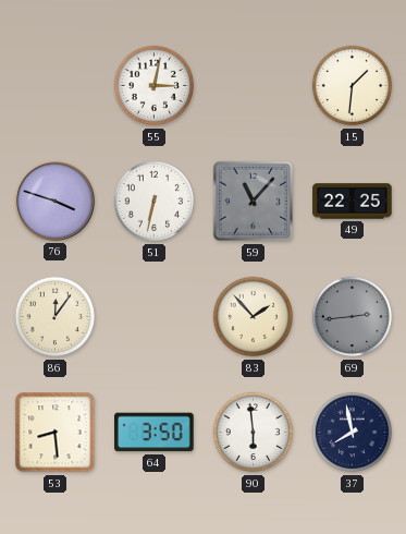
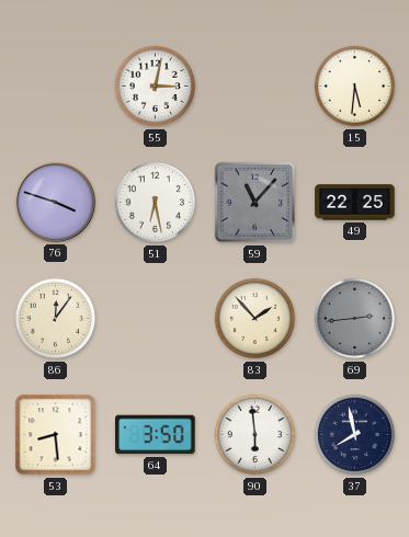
15: 1:31 -> 5:31 (355, 87)
51: 6:32 -> 6:28 (156, 203)
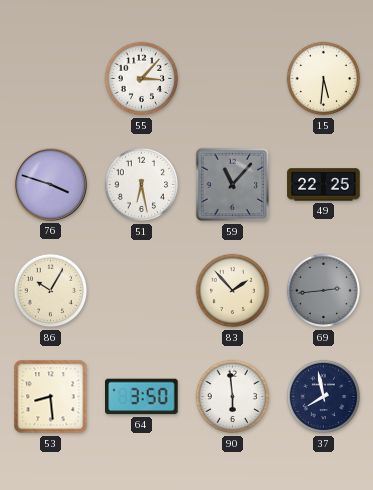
55: 3:02 -> 3:07 (142, 79)
86: 12:06 -> 10:05 (51, 291)
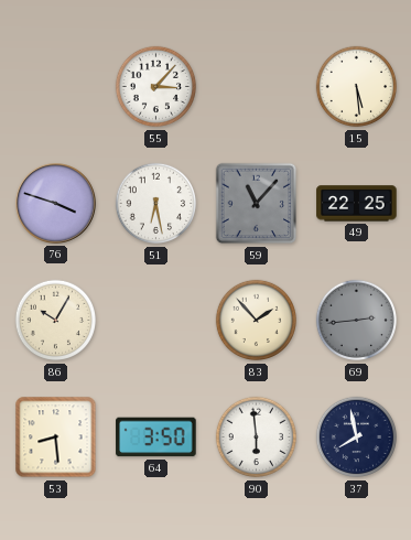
15: 5:31 -> 5:29 (357, 87)
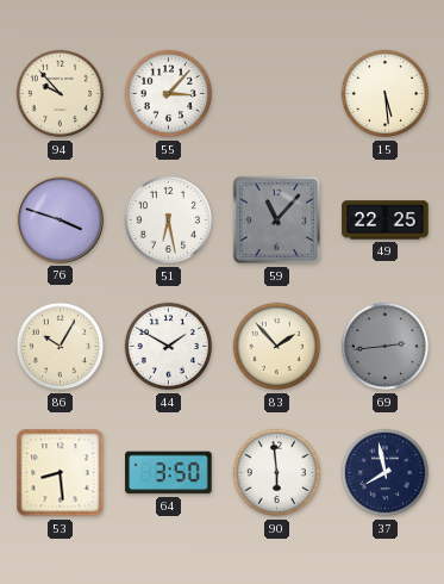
94: none -> 9:53 (61, 94)
44: none -> 1:50 (169, 347)
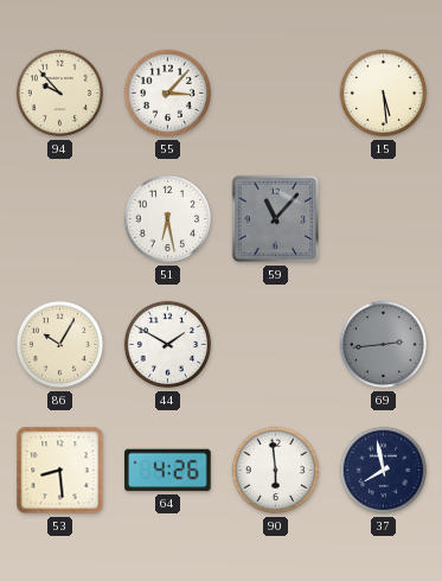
76: 3:48 -> none (61, 220)
49: 22:25 -> none (386, 220)
83: 1:53 -> none (277, 347)
64: 3:50 -> 4:26 (168, 471)
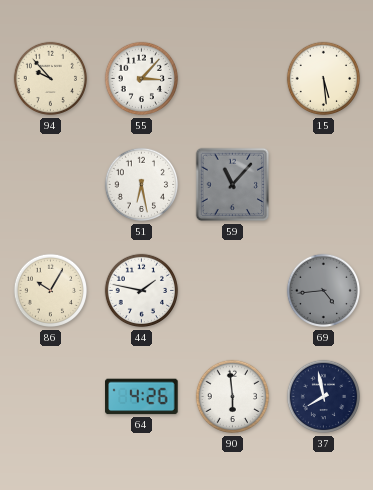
44: 1:50 -> 1:47 (142, 291)
69: 2:44 -> 4:44 (324, 291)
53: 8:29 -> none (60, 471)
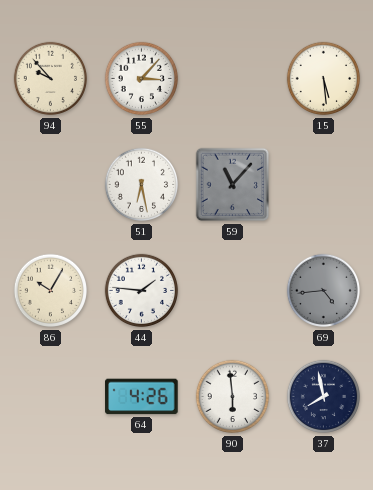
44: 1:47 -> 1:46 (142, 291)
